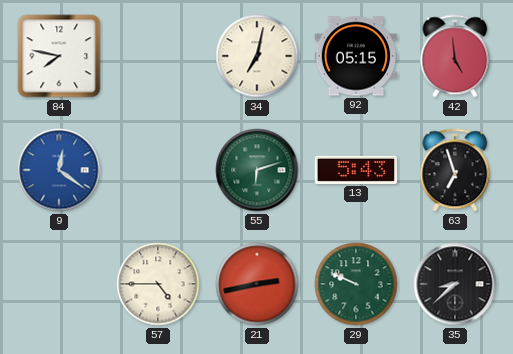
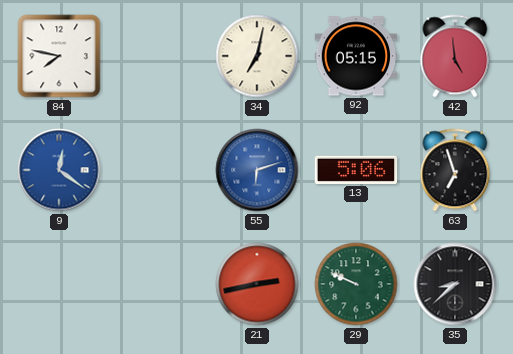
55 dial: green -> blue (257, 170)
13: 5:43 -> 5:06 (356, 170)
57: 4:45 -> none (158, 284)
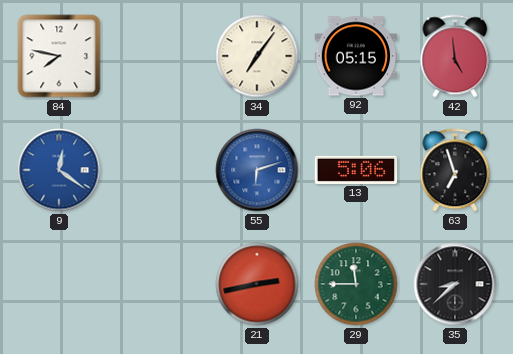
34: 7:02 -> 7:06 (257, 56)
29: 9:49 -> 11:45 (356, 284)
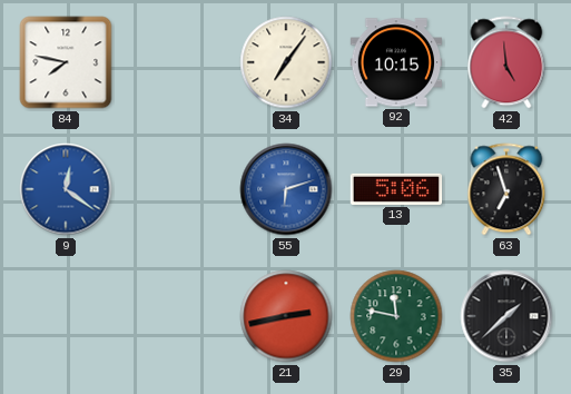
92: 05:15 -> 10:15 (396, 62)
29: 11:45 -> 11:47 (396, 316)
35: 8:38 -> 1:38 (506, 316)
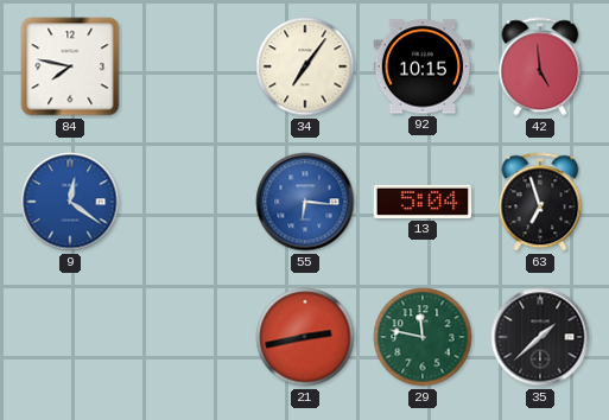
55: 6:12 -> 6:16 (305, 202)
13: 5:06 -> 5:04 (423, 202)
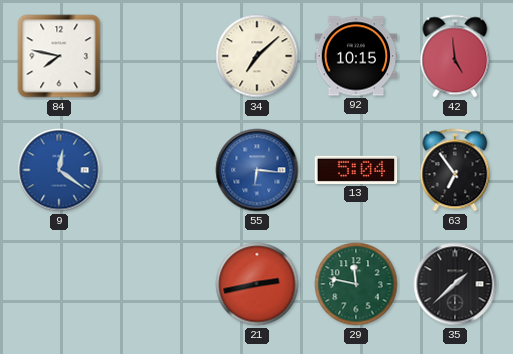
34: 7:06 -> 7:08 (257, 56)
63: 6:57 -> 6:54 (455, 170)
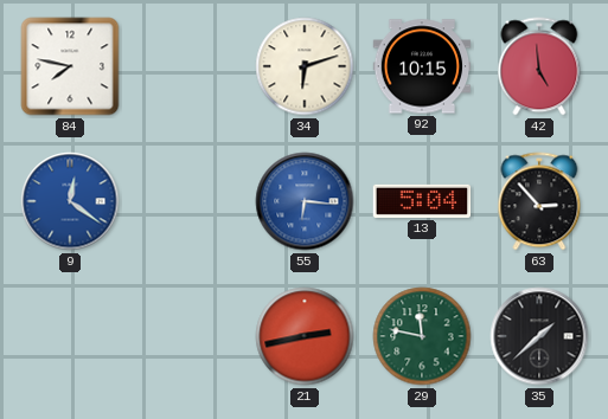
34: 7:08 -> 6:12 (305, 66)
63: 6:54 -> 2:53 (539, 201)
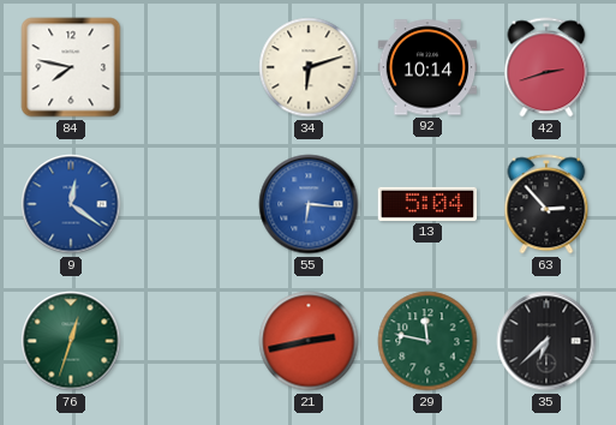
92: 10:15 -> 10:14 (427, 67)
42: 4:59 -> 2:42 (546, 67)
76: none -> 12:33 (71, 341)
35: 1:38 -> 6:38 (546, 341)
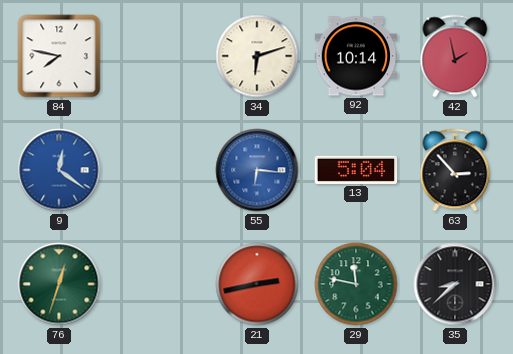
42: 2:42 -> 1:58 (455, 56)
35: 6:38 -> 8:38 (455, 284)
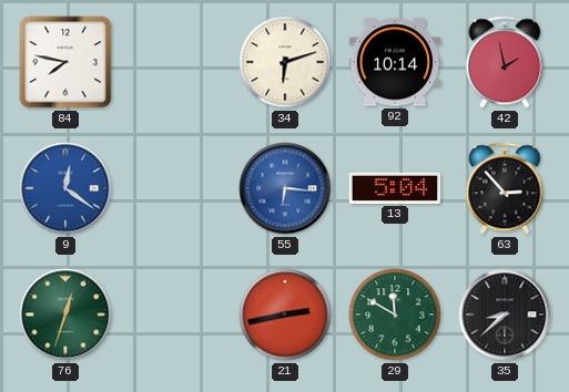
29: 11:47 -> 11:50 (395, 314)
